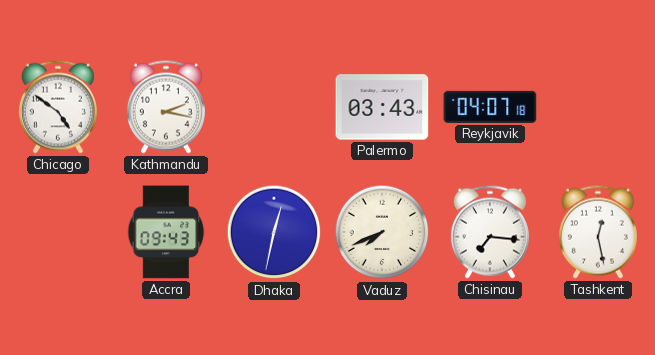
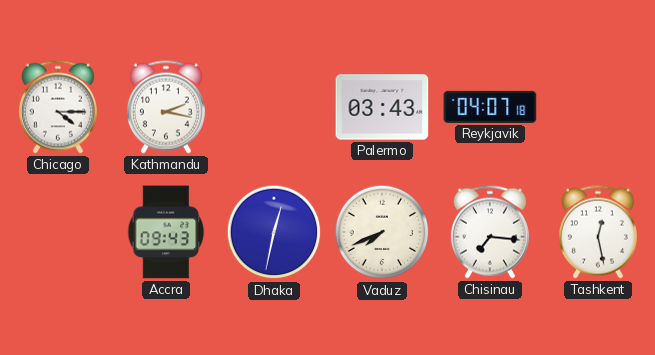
Chicago: 4:51 -> 4:15 (58, 107)
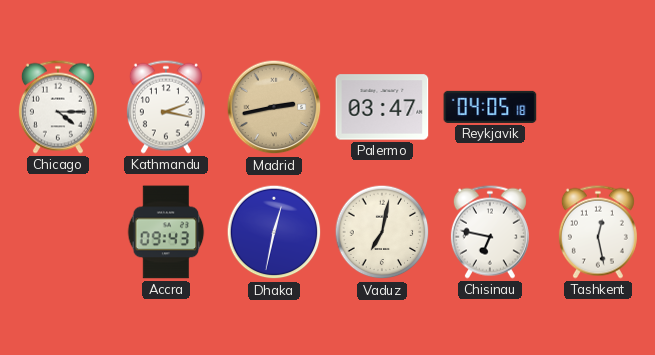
Madrid: none -> 2:43 (274, 107)
Palermo: 03:43 -> 03:47 (382, 107)
Reykjavik: 04:07 -> 04:05 (490, 107)
Vaduz: 7:41 -> 7:02 (382, 232)
Chisinau: 7:16 -> 6:47 (490, 232)
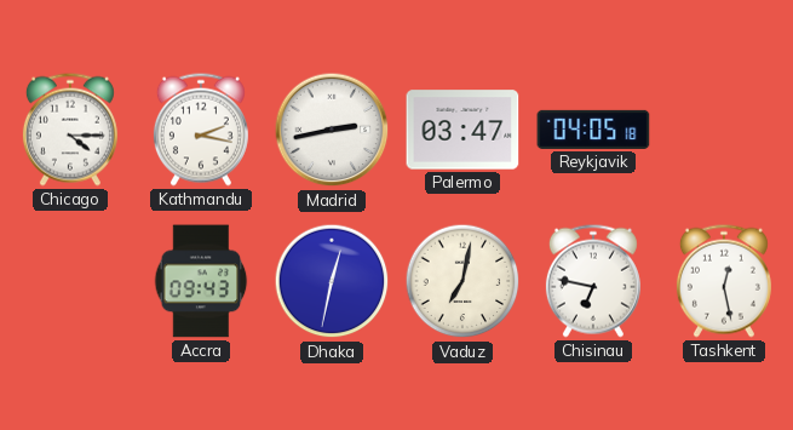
Madrid dial: champagne -> white (332, 130)
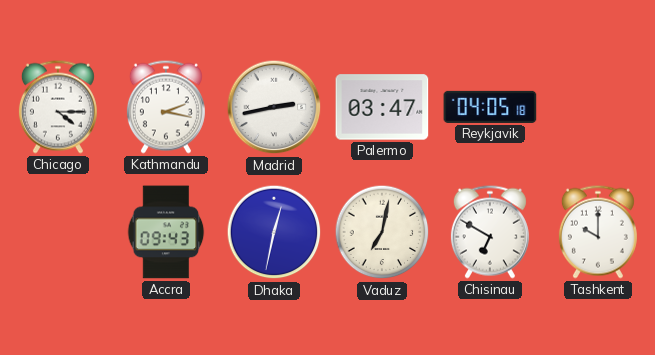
Chisinau: 6:47 -> 6:50 (490, 232)
Tashkent: 12:28 -> 10:00 (598, 232)
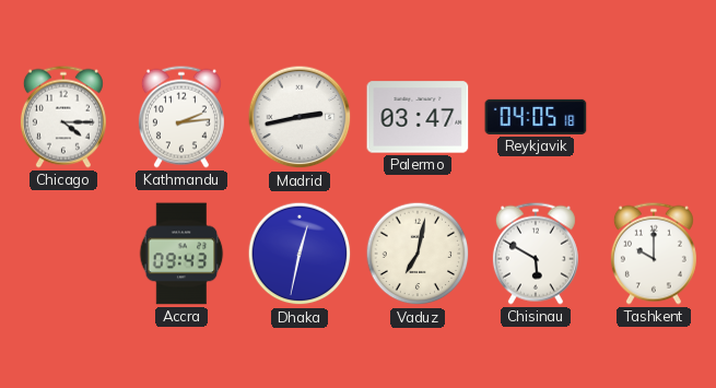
Kathmandu: 2:17 -> 2:14 (181, 117)
Chisinau: 6:50 -> 5:50 (536, 254)
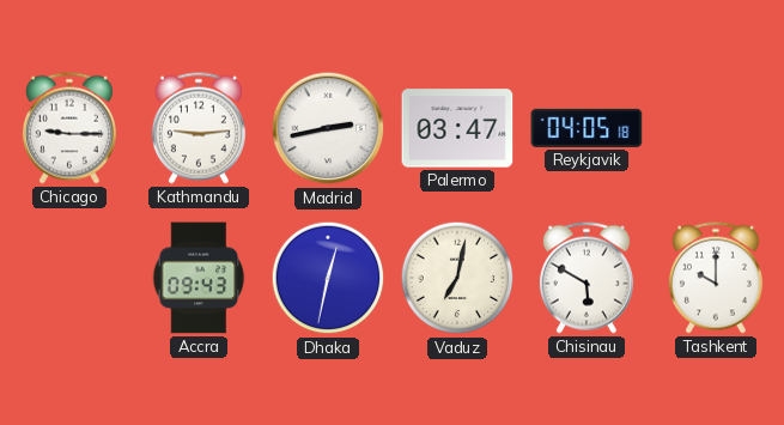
Chicago: 4:15 -> 9:15 (69, 128)
Kathmandu: 2:14 -> 9:14 (199, 128)
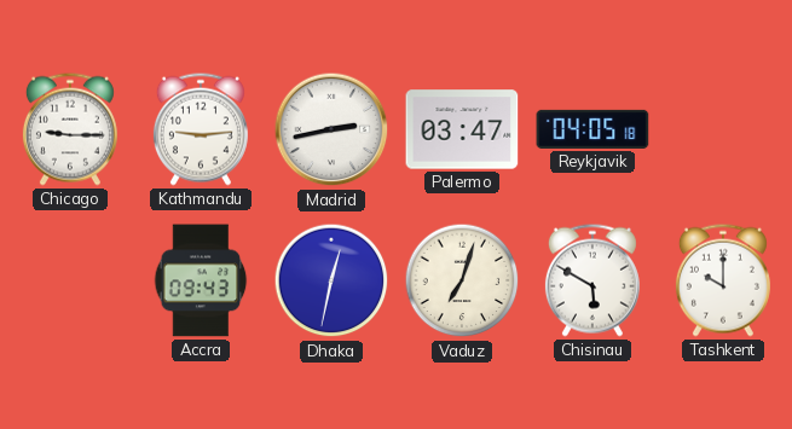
Vaduz: 7:02 -> 7:03 (462, 280)
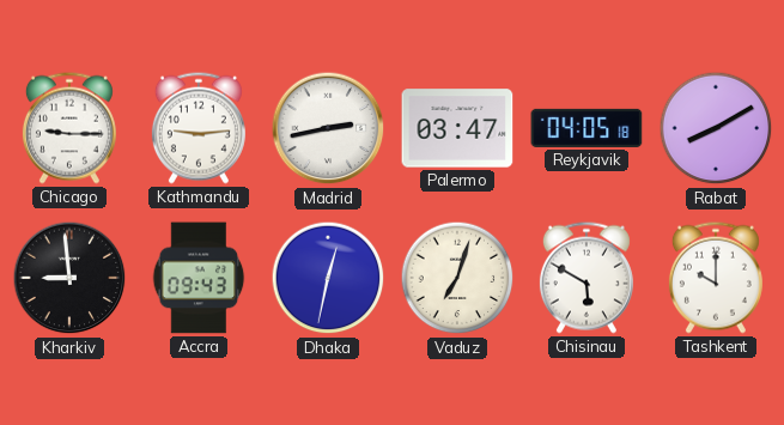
Rabat: none -> 8:10 (716, 128)
Kharkiv: none -> 8:59 (69, 278)
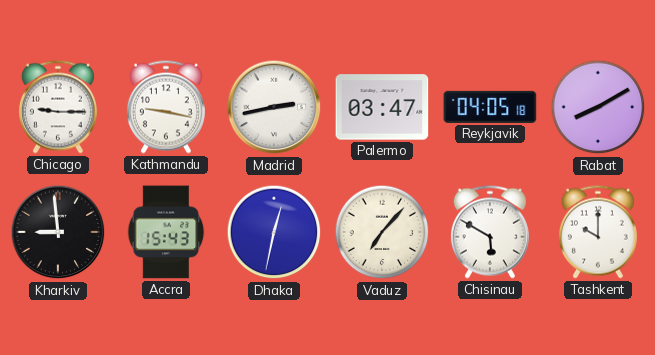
Kathmandu: 9:14 -> 9:17 (166, 107)
Accra: 09:43 -> 15:43 (166, 232)
Vaduz: 7:03 -> 7:07 (382, 232)
